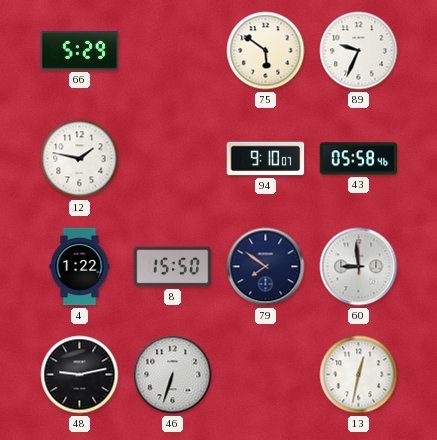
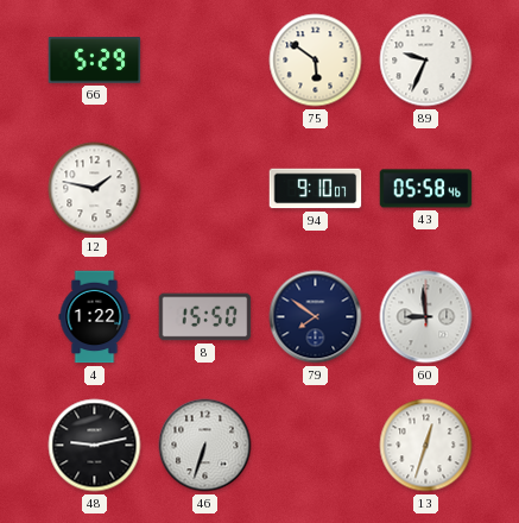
13: 12:32 -> 12:33 (426, 446)
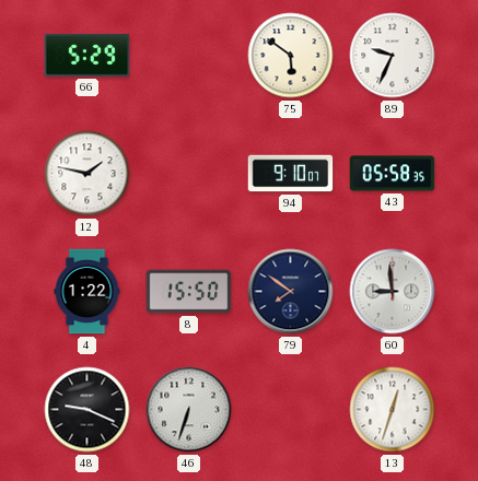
43: 05:58:46 -> 05:58:35 (393, 174)
48: 9:13 -> 9:19 (88, 410)
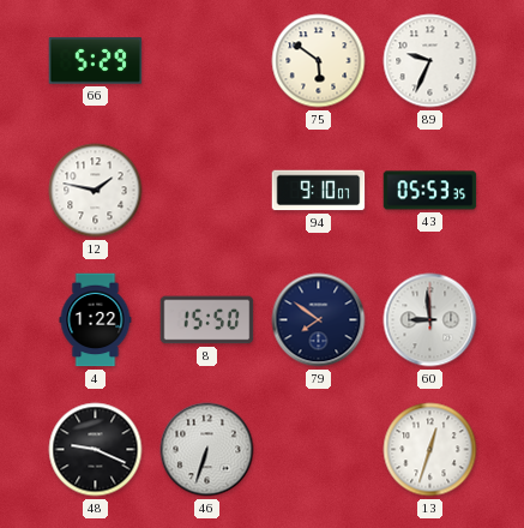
43: 05:58 -> 05:53 (430, 191)
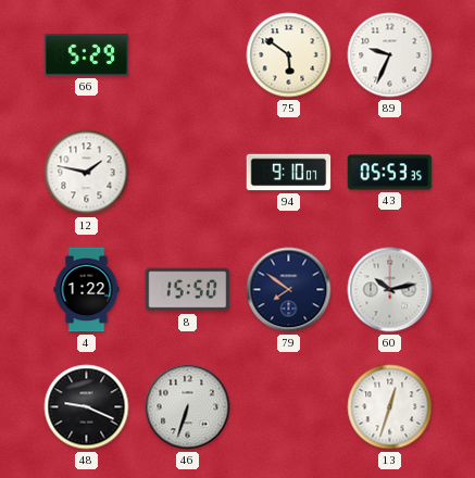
60: 8:59 -> 10:13 (390, 290)
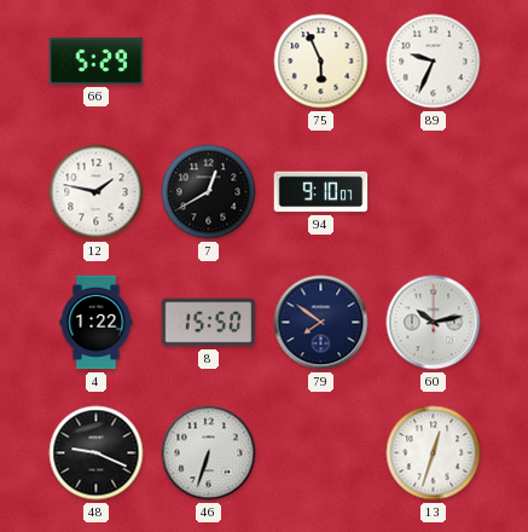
75: 5:51 -> 5:56 (321, 62)
7: none -> 12:40 (209, 192)
43: 05:53 -> none (390, 173)
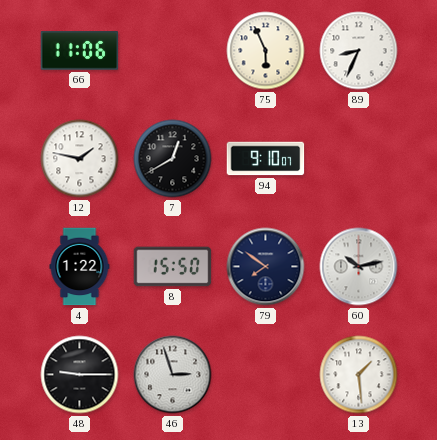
66: 5:29 -> 11:06 (80, 51)
89: 9:34 -> 8:34 (359, 51)
48: 9:19 -> 9:15 (80, 375)
46: 6:33 -> 2:57 (173, 375)
13: 12:33 -> 1:29 (359, 375)
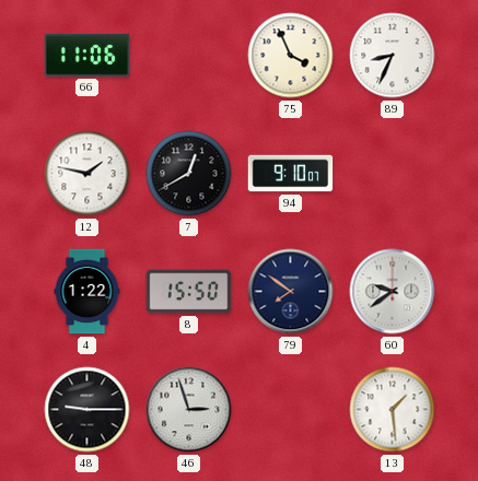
75: 5:56 -> 3:56 (291, 56)
60: 10:13 -> 9:39 (393, 292)
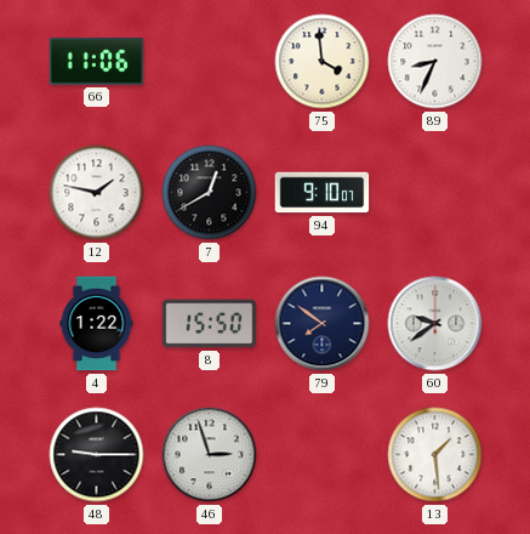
75: 3:56 -> 3:59 (323, 62)
